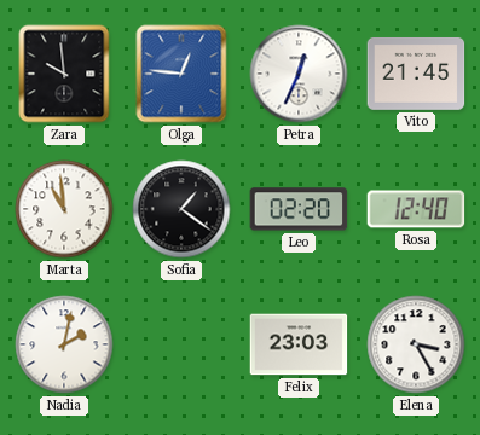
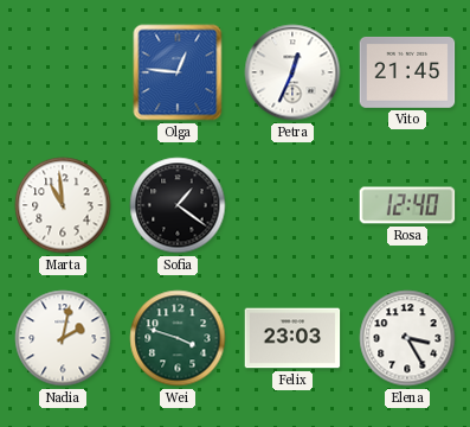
Zara: 9:59 -> none (64, 74)
Leo: 02:20 -> none (299, 209)
Wei: none -> 3:48 (178, 338)
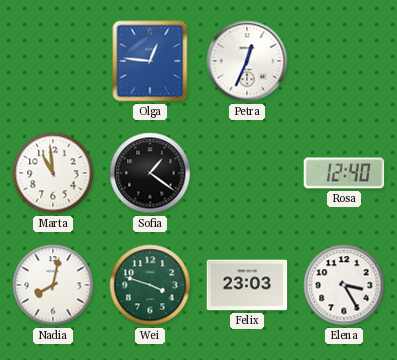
Vito: 21:45 -> none (407, 72)
Nadia: 2:02 -> 8:02 (53, 285)
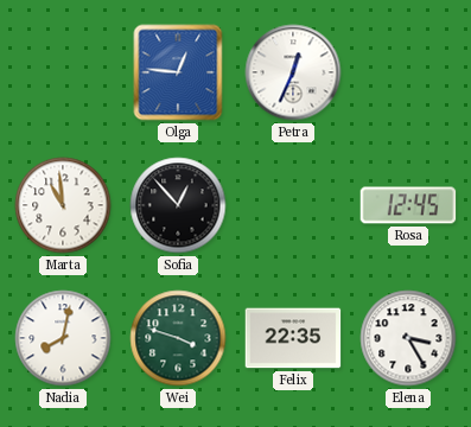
Sofia: 1:21 -> 12:53 (178, 205)
Rosa: 12:40 -> 12:45 (408, 205)
Felix: 23:03 -> 22:35 (293, 338)
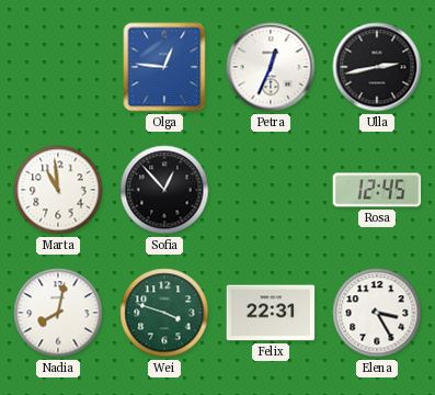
Ulla: none -> 2:43 (377, 67)
Felix: 22:35 -> 22:31 (271, 313)
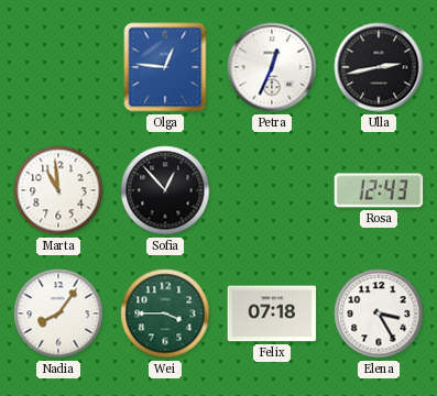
Rosa: 12:45 -> 12:43 (379, 190)
Nadia: 8:02 -> 8:06 (58, 313)
Wei: 3:48 -> 3:45 (165, 313)
Felix: 22:31 -> 07:18 (272, 313)
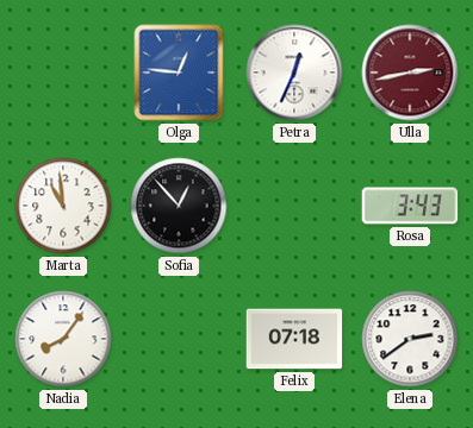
Ulla dial: black -> burgundy (410, 73)
Rosa: 12:43 -> 3:43 (410, 206)
Wei: 3:45 -> none (165, 313)
Elena: 3:25 -> 2:39 (410, 339)
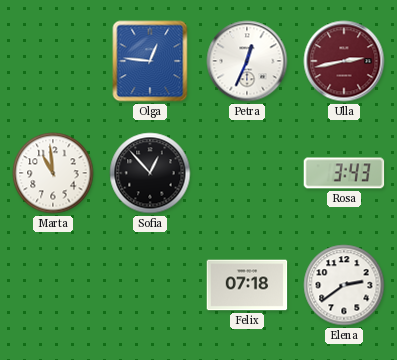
Nadia: 8:06 -> none (63, 339)
